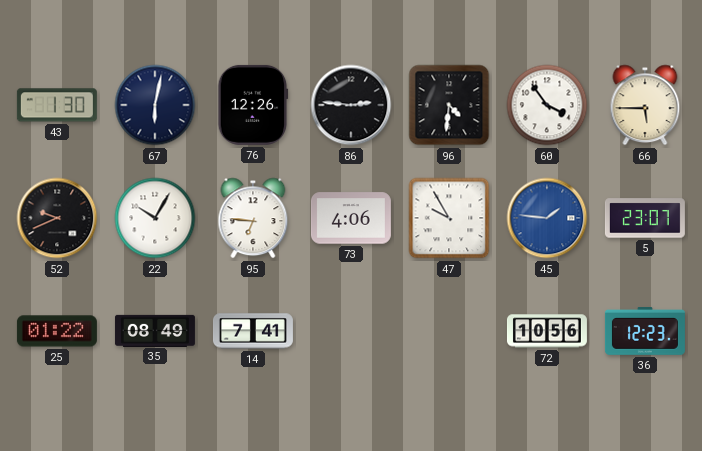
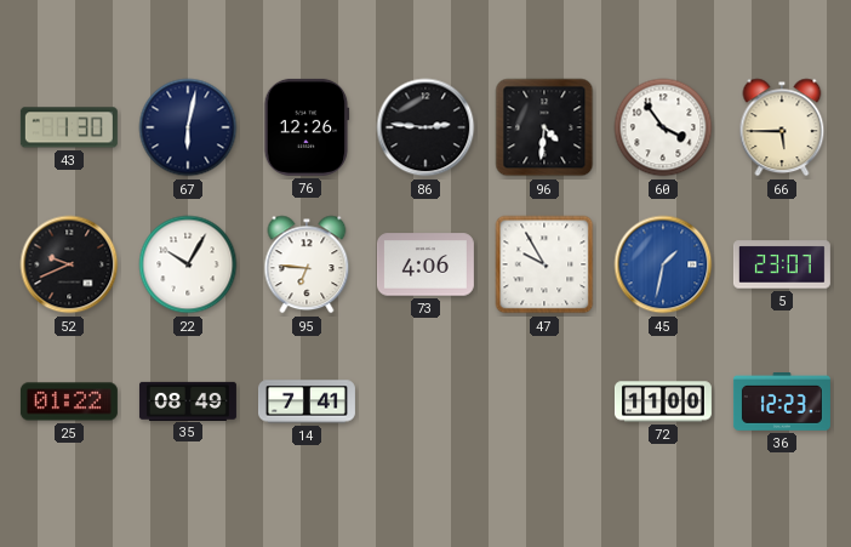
45: 1:46 -> 1:32 (663, 264)
72: 10:56 -> 11:00 (663, 401)
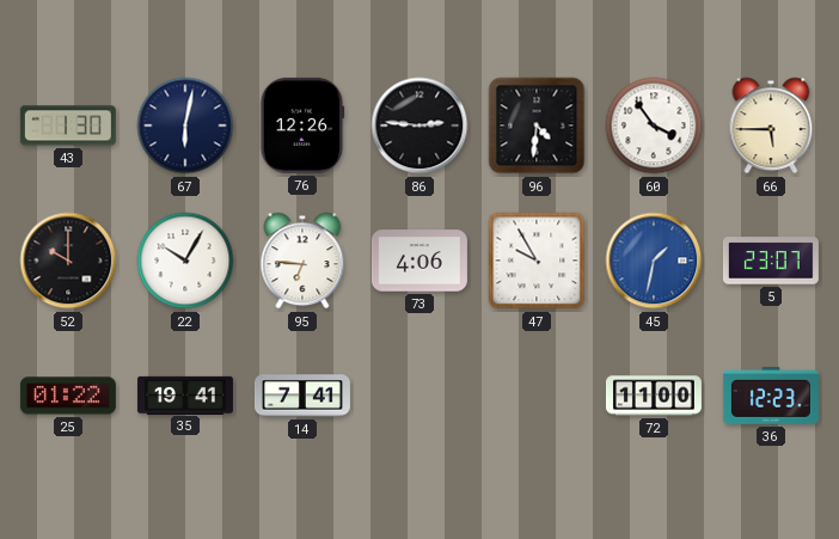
52: 9:41 -> 10:00 (68, 261)
35: 08:49 -> 19:41 (185, 394)
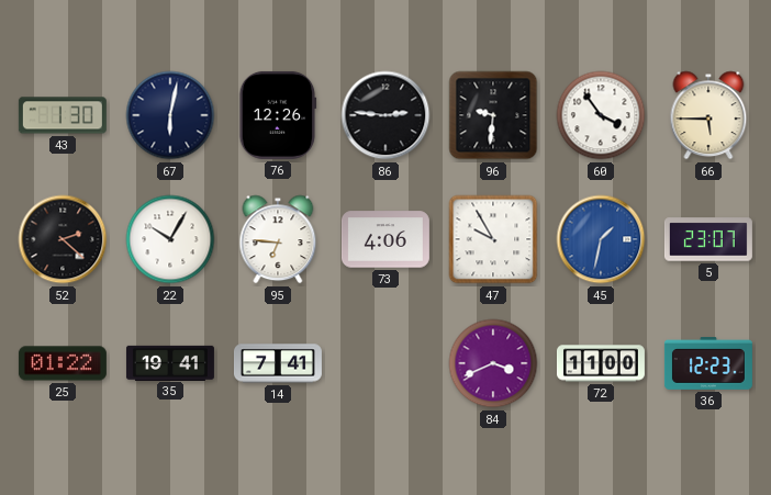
96: 4:31 -> 9:31 (493, 115)
52: 10:00 -> 2:22 (63, 239)
84: none -> 3:41 (493, 363)
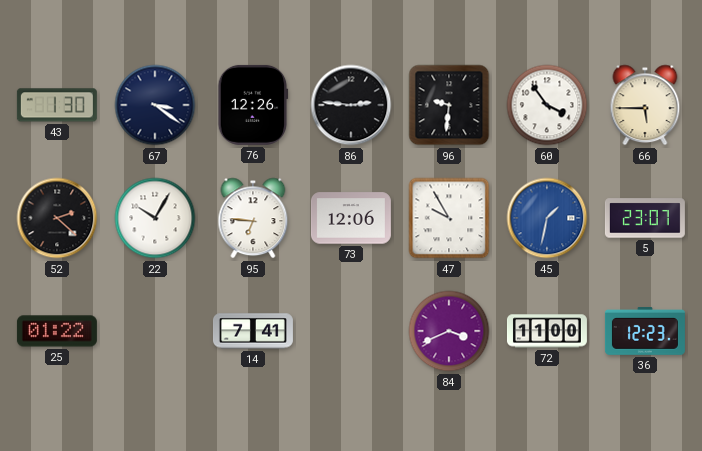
67: 6:02 -> 3:21 (155, 105)
73: 4:06 -> 12:06 (351, 218)
35: 19:41 -> none (170, 362)
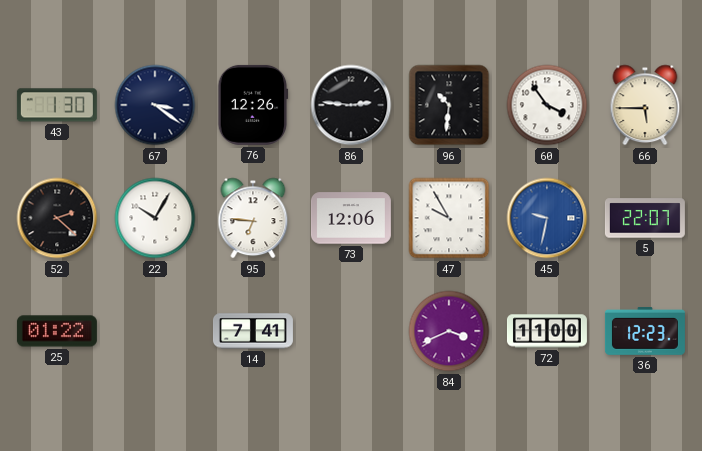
96: 9:31 -> 10:31 (449, 105)
45: 1:32 -> 9:32 (547, 218)
5: 23:07 -> 22:07 (645, 218)
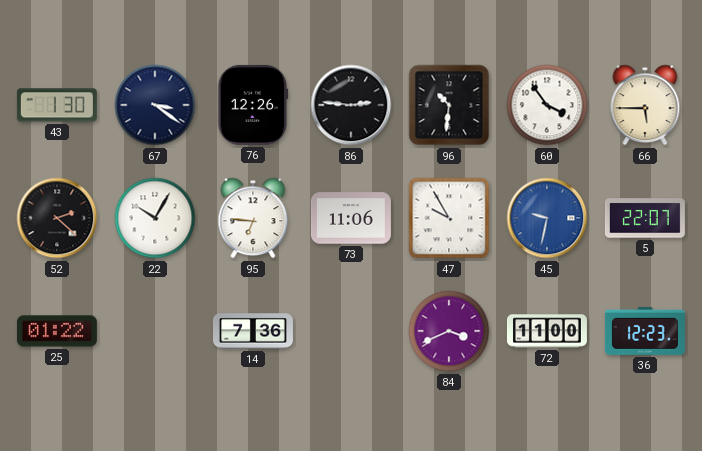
73: 12:06 -> 11:06 (351, 218)
14: 7:41 -> 7:36 (253, 331)
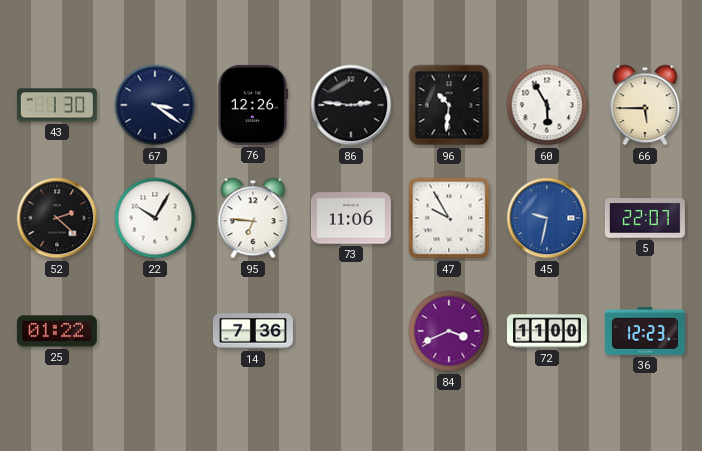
60: 3:54 -> 5:55 (547, 105)
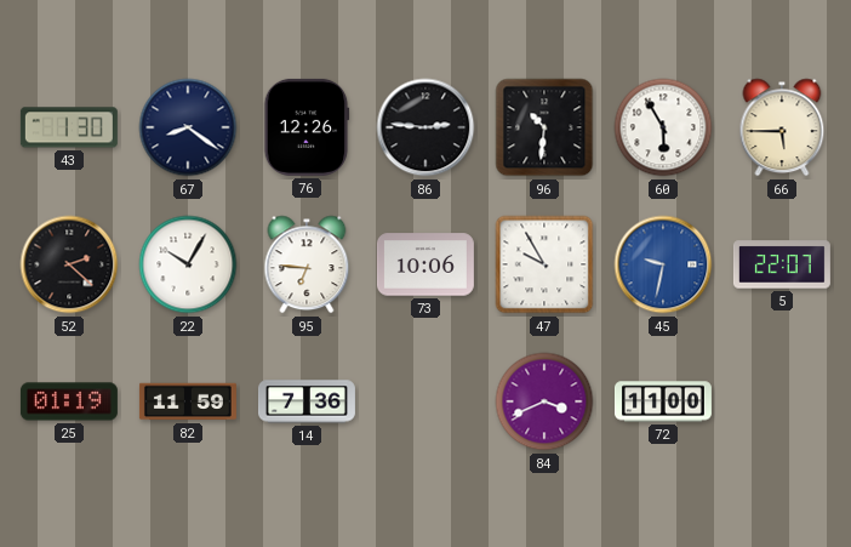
67: 3:21 -> 8:21 (188, 127)
73: 11:06 -> 10:06 (425, 264)
25: 01:22 -> 01:19 (69, 401)
82: none -> 11:59 (188, 401)
36: 12:23 -> none (645, 332)
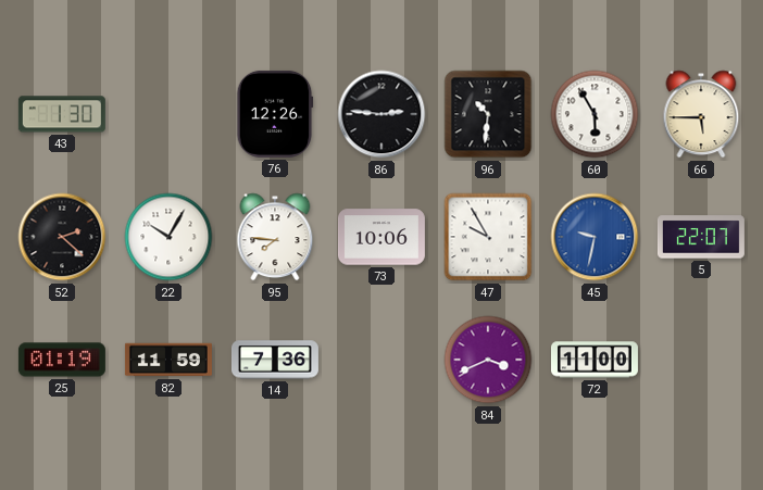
67: 8:21 -> none (188, 127)
95: 6:46 -> 7:46 (275, 237)
